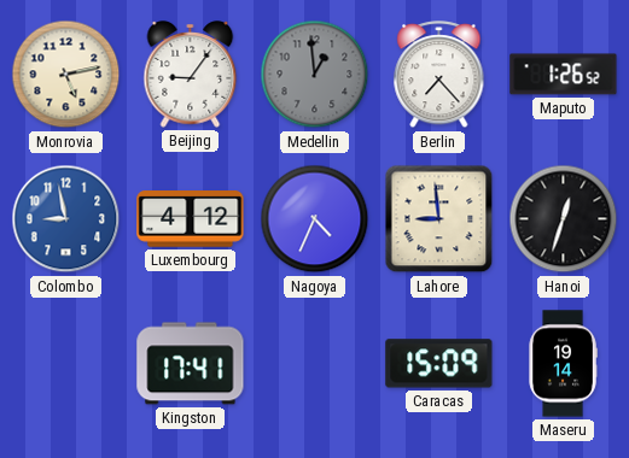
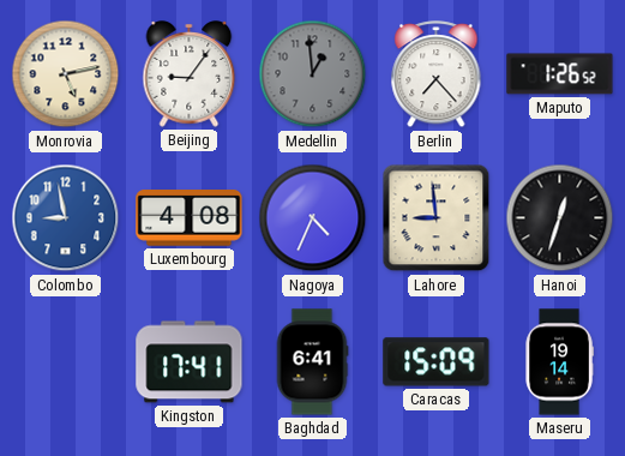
Luxembourg: 4:12 -> 4:08 (190, 218)
Baghdad: none -> 6:41 (312, 362)
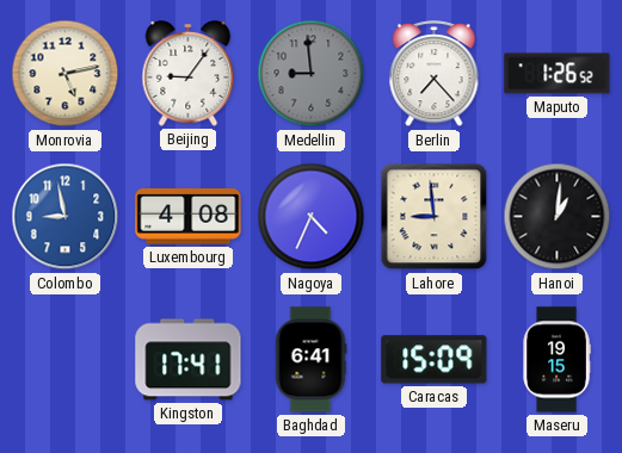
Medellin: 12:59 -> 8:59 (312, 74)
Hanoi: 12:33 -> 1:01 (558, 217)
Maseru: 19:14 -> 19:15 (556, 360)
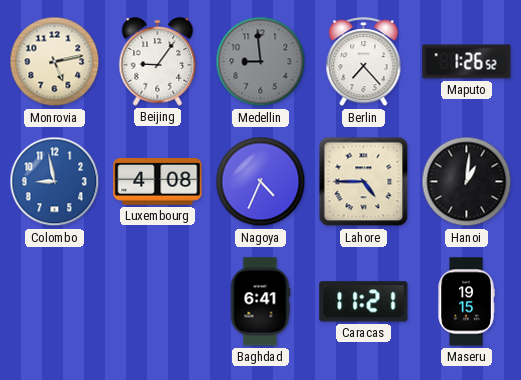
Lahore: 8:59 -> 4:45 (364, 182)
Kingston: 17:41 -> none (189, 360)
Caracas: 15:09 -> 11:21 (364, 302)
